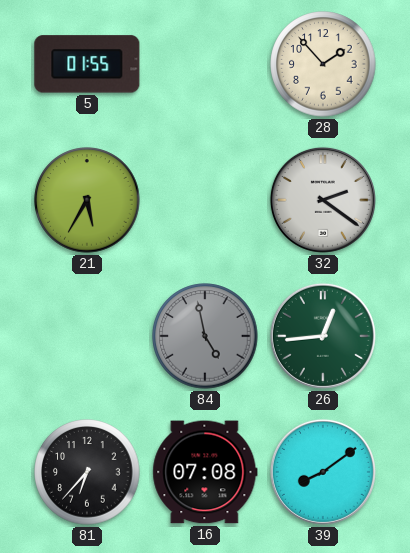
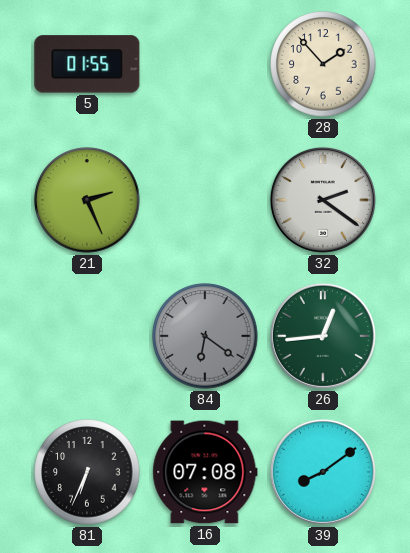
21: 5:35 -> 2:26 (87, 200)
84: 4:58 -> 6:21 (205, 336)
81: 6:37 -> 6:34 (87, 472)
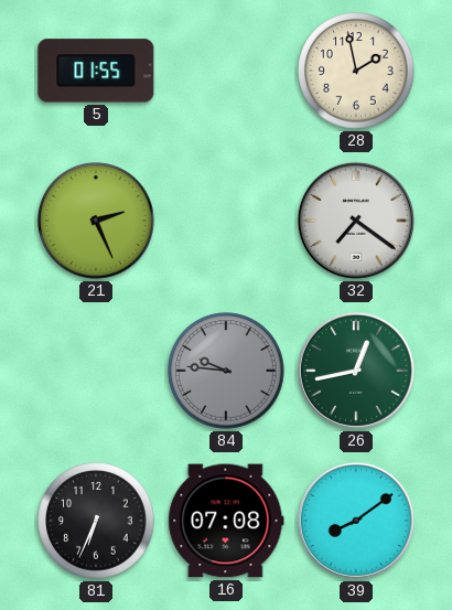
28: 1:53 -> 1:58 (356, 71)
32: 2:21 -> 7:21 (356, 221)
84: 6:21 -> 9:46 (226, 371)
26: 12:44 -> 12:43 (356, 371)
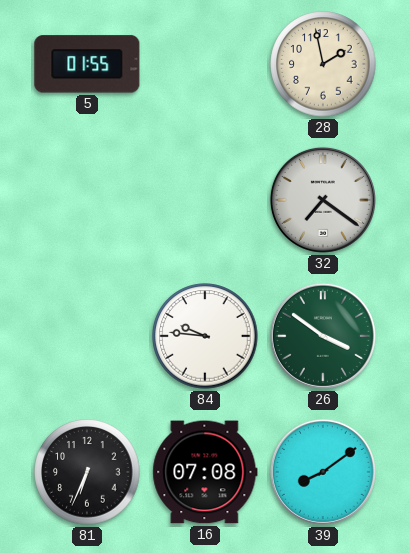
21: 2:26 -> none (96, 221)
84 dial: grey -> white (205, 336)
26: 12:43 -> 3:51 (323, 336)
